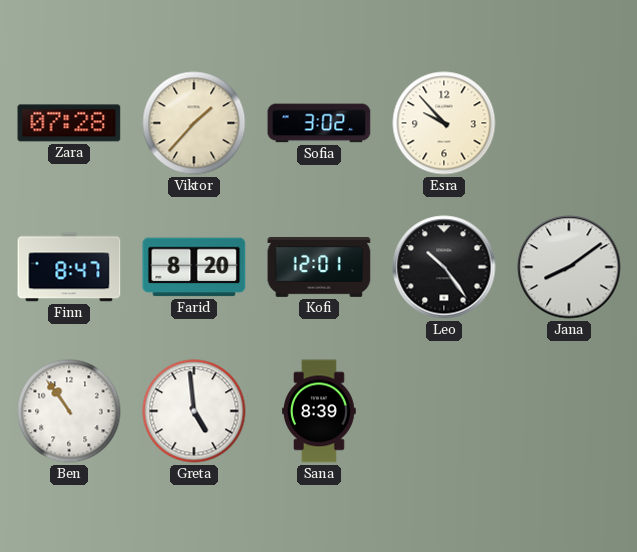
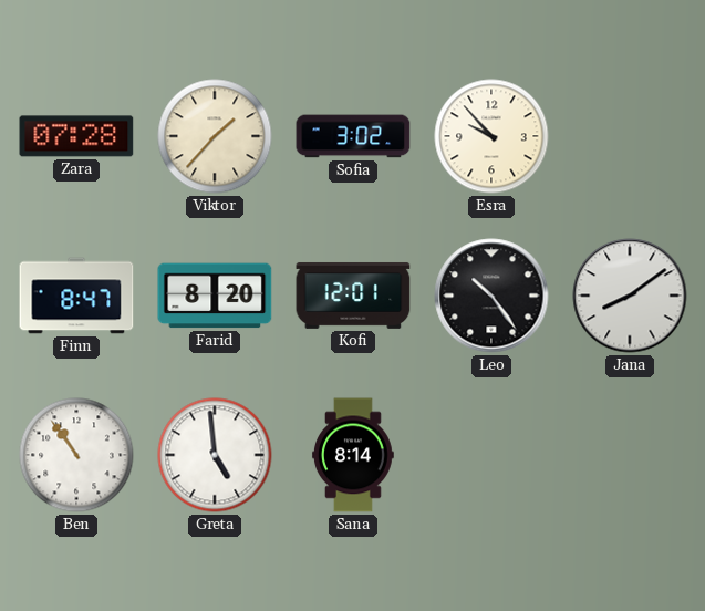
Sana: 8:39 -> 8:14 (353, 455)
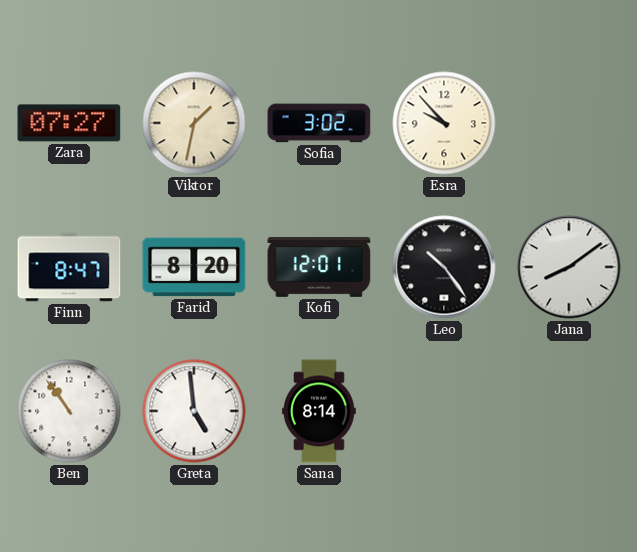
Zara: 07:28 -> 07:27 (69, 123)
Viktor: 1:37 -> 1:32 (194, 123)
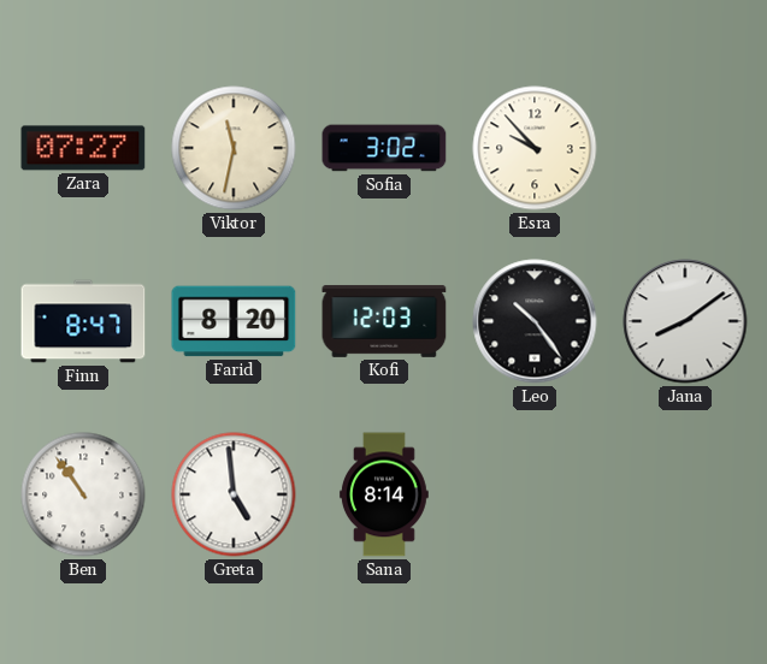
Viktor: 1:32 -> 11:32 (234, 148)
Kofi: 12:01 -> 12:03 (384, 321)
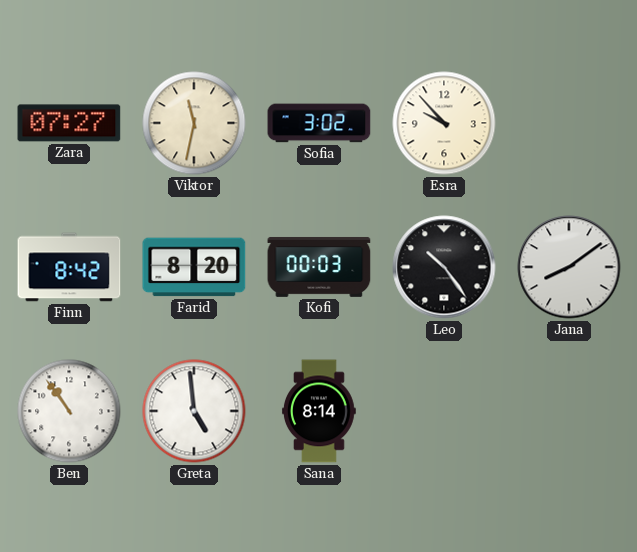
Finn: 8:47 -> 8:42 (69, 267)
Kofi: 12:03 -> 00:03 (319, 267)
